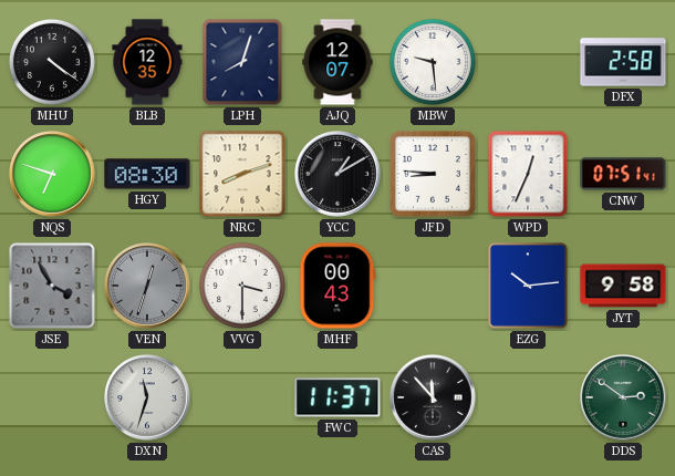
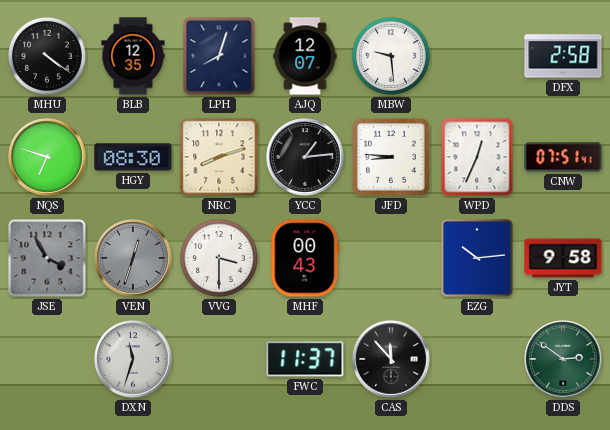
YCC: 1:10 -> 1:14 (305, 157)
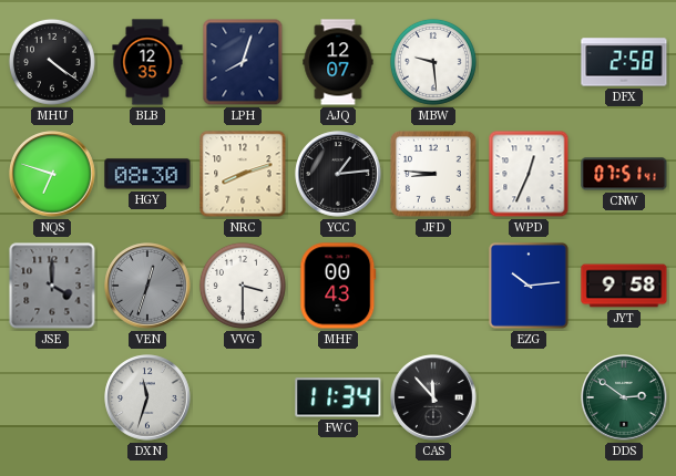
JSE: 3:55 -> 4:00 (52, 286)
FWC: 11:37 -> 11:34 (338, 397)
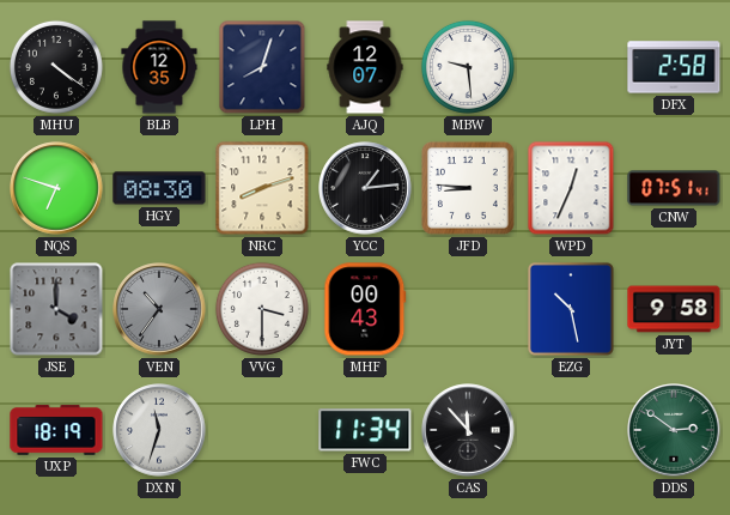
VEN: 12:33 -> 10:36 (159, 309)
EZG: 10:14 -> 10:28 (571, 309)
UXP: none -> 18:19 (56, 430)
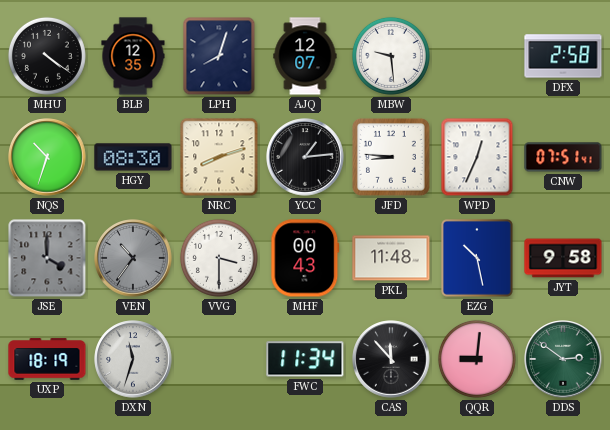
NQS: 6:48 -> 10:33 (47, 157)
PKL: none -> 11:48 (391, 258)
QQR: none -> 9:01 (477, 359)
